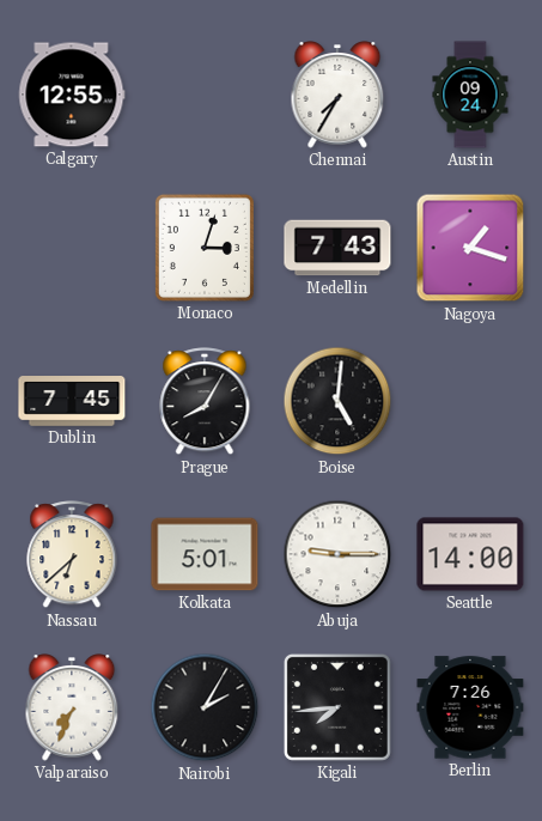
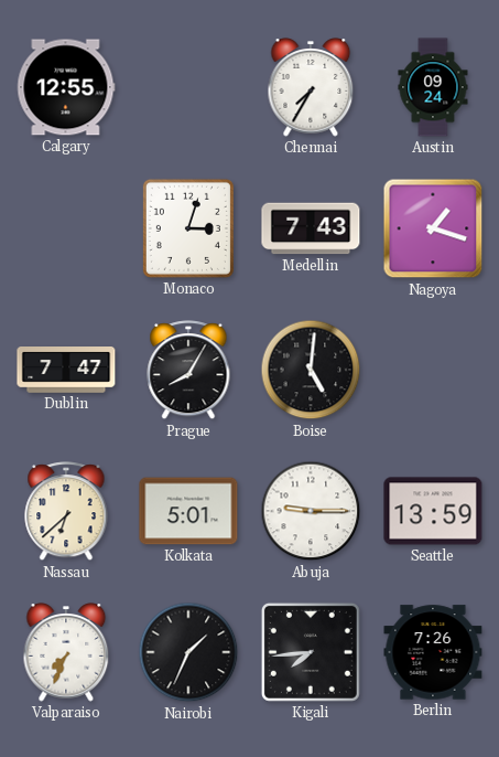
Dublin: 7:45 -> 7:47 (66, 371)
Seattle: 14:00 -> 13:59 (433, 511)
Nairobi: 2:05 -> 1:34 (188, 652)
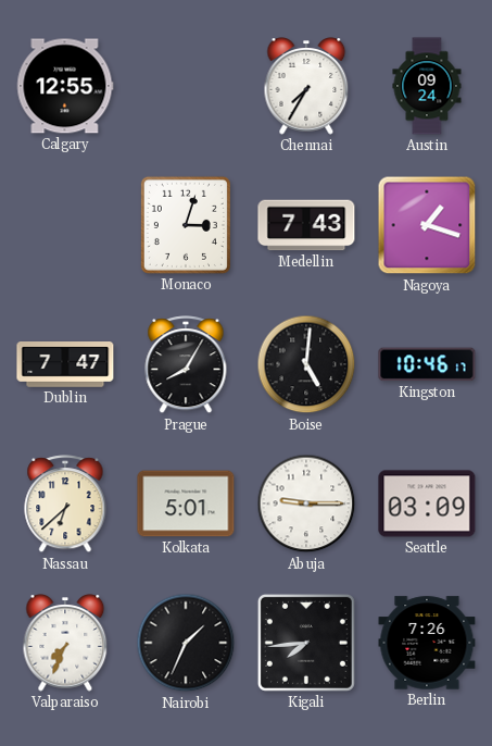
Kingston: none -> 10:46 (427, 364)
Seattle: 13:59 -> 03:09 (427, 503)
